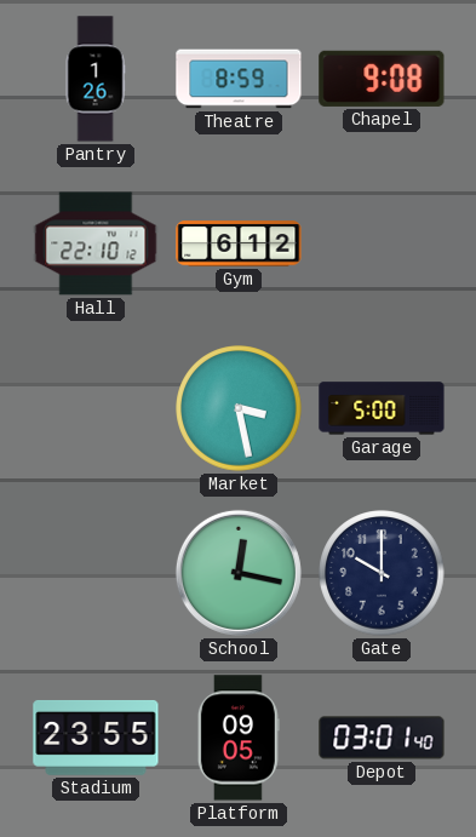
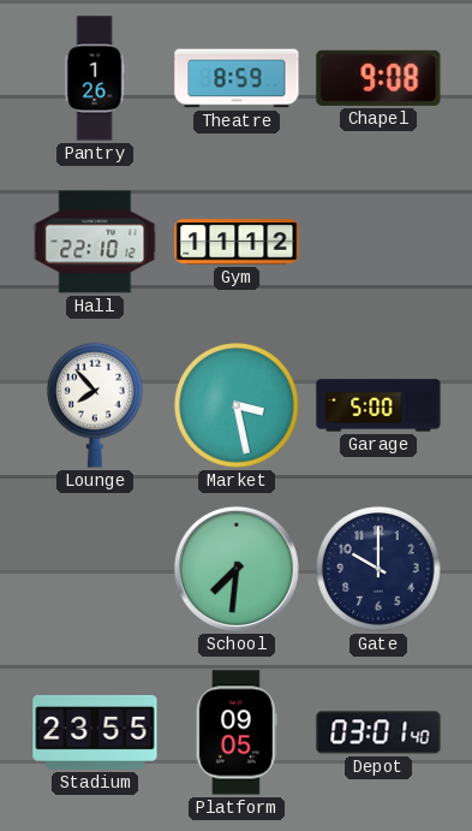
Gym: 6:12 -> 11:12 (237, 242)
Lounge: none -> 7:53 (96, 405)
School: 12:17 -> 7:31 (237, 569)
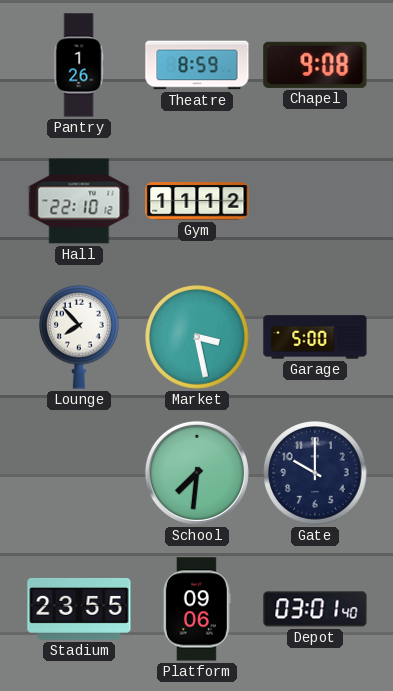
Platform: 09:05 -> 09:06 (197, 609)
